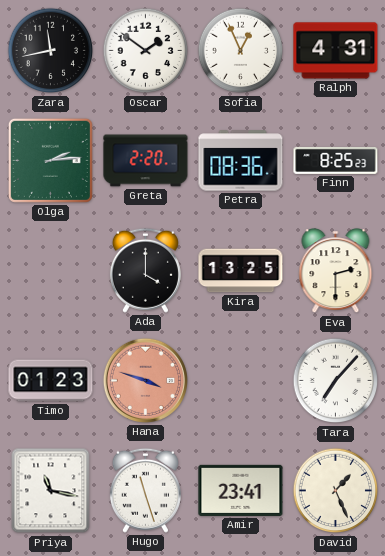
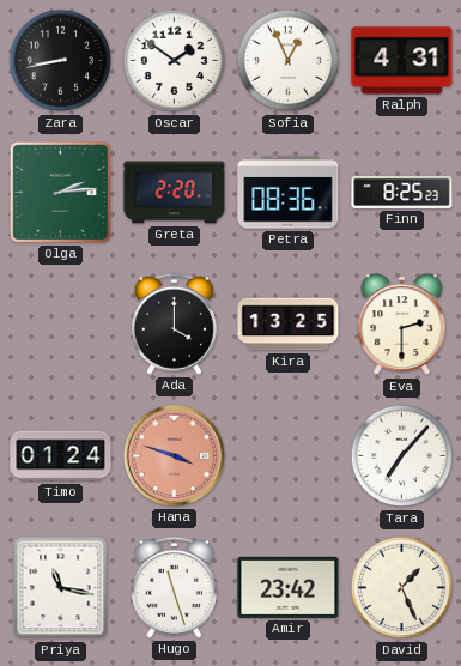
Zara: 11:43 -> 8:43 (61, 61)
Timo: 01:23 -> 01:24 (61, 456)
Amir: 23:41 -> 23:42 (289, 587)
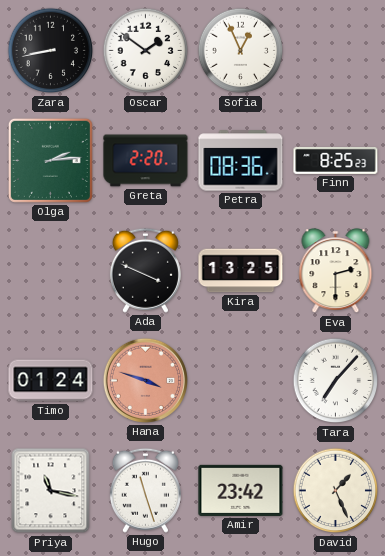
Ralph: 4:31 -> none (402, 61)
Ada: 4:00 -> 3:49 (145, 270)
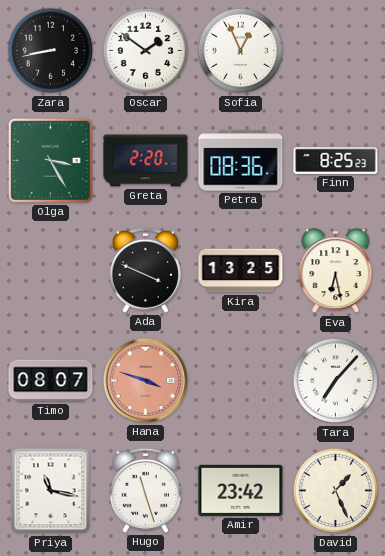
Olga: 2:14 -> 3:25 (50, 160)
Eva: 2:30 -> 6:28 (336, 271)
Timo: 01:24 -> 08:07 (51, 381)
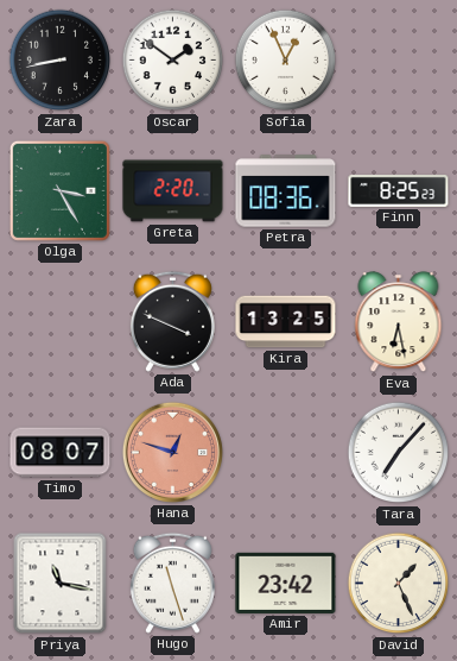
Hana: 3:48 -> 12:48 (172, 452)
